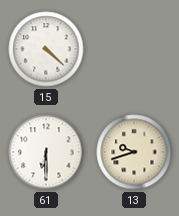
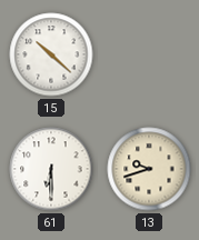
15: 4:22 -> 10:22 (51, 54)
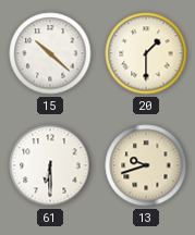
20: none -> 1:30 (146, 53)
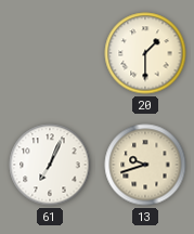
15: 10:22 -> none (50, 53)
61: 6:30 -> 7:04 (50, 165)
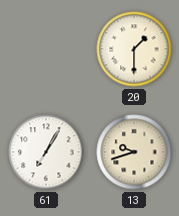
61: 7:04 -> 7:05 (46, 152)
